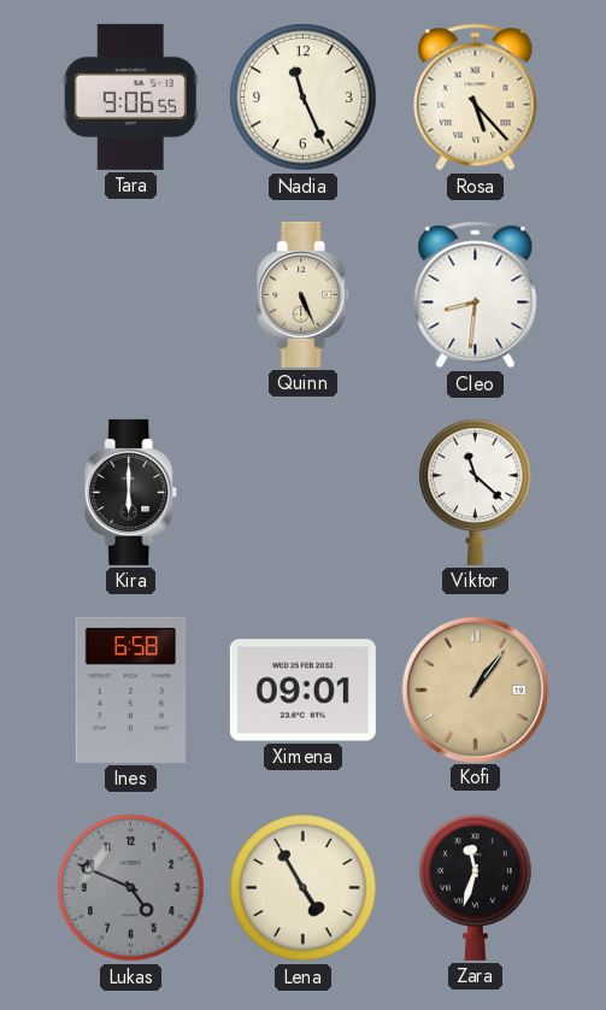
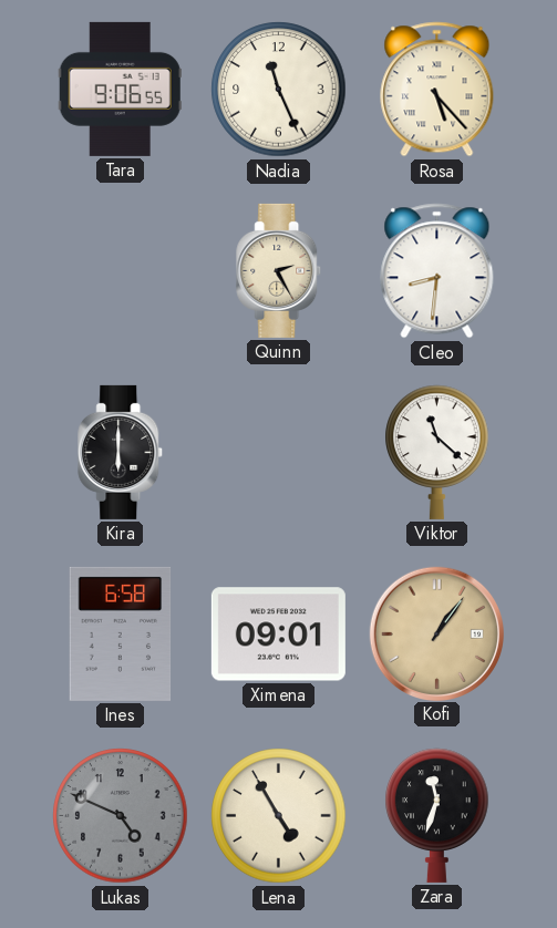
Quinn: 5:26 -> 2:25 (279, 270)
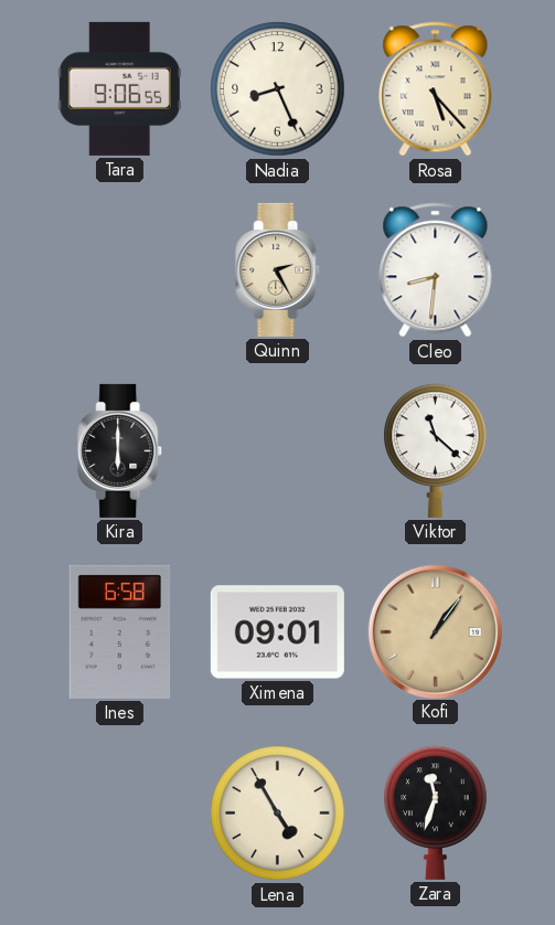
Nadia: 11:26 -> 8:26 (278, 89)
Lukas: 4:49 -> none (121, 816)
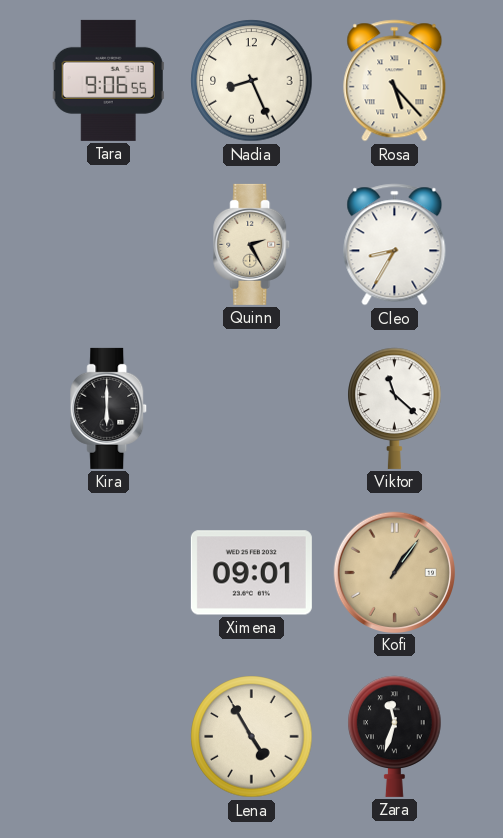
Cleo: 8:31 -> 8:35 (395, 245)
Ines: 6:58 -> none (120, 631)
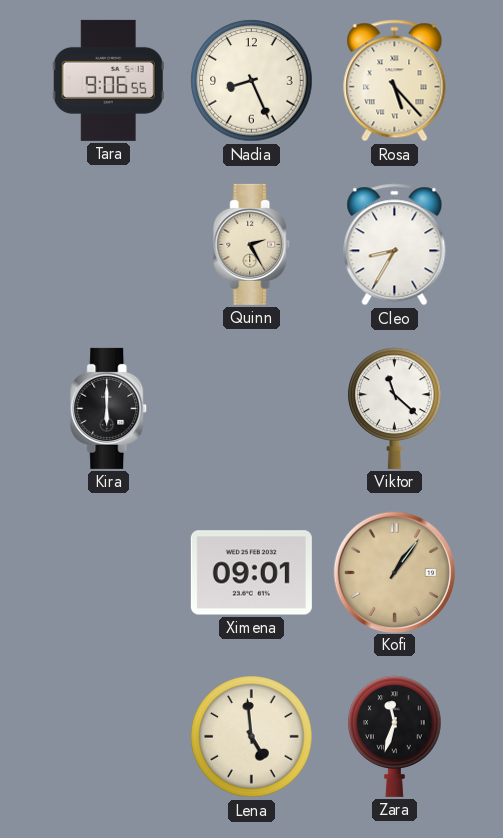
Lena: 4:55 -> 4:59 (252, 737)
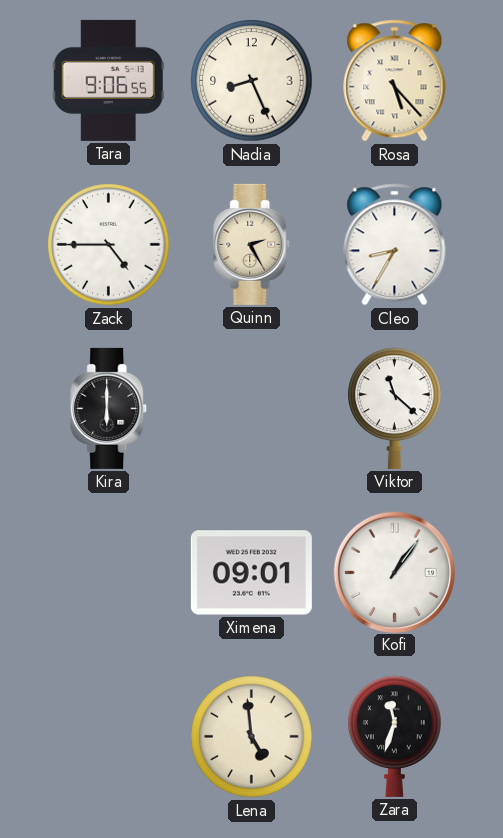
Zack: none -> 4:45 (109, 245)
Kofi dial: champagne -> white (394, 572)
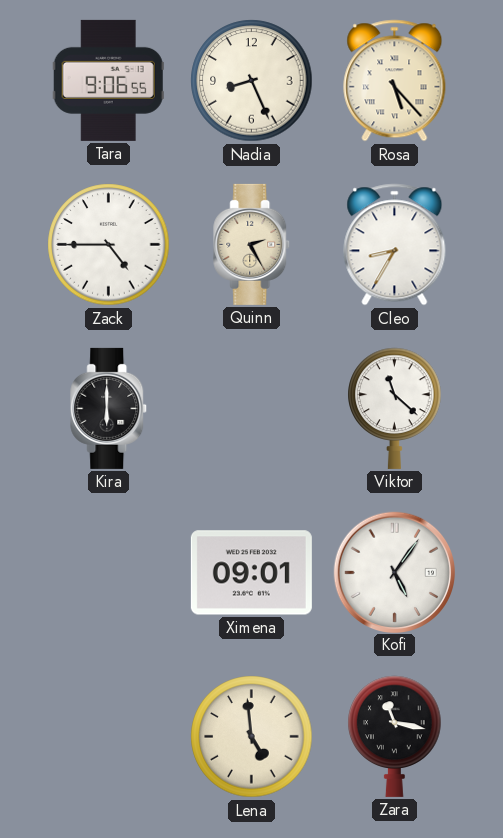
Kofi: 1:06 -> 5:06 (394, 572)
Zara: 11:33 -> 11:17 (395, 736)
